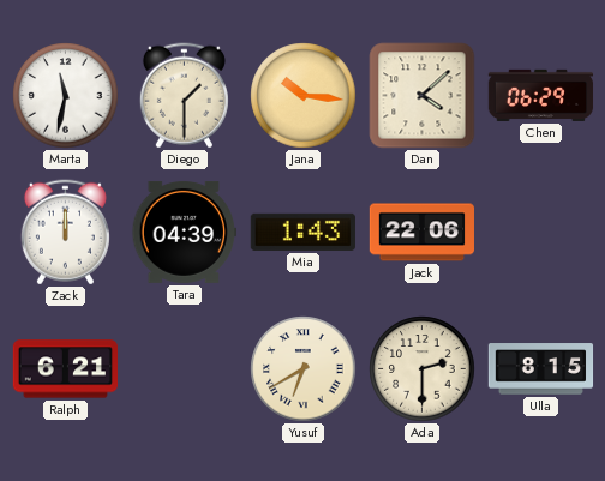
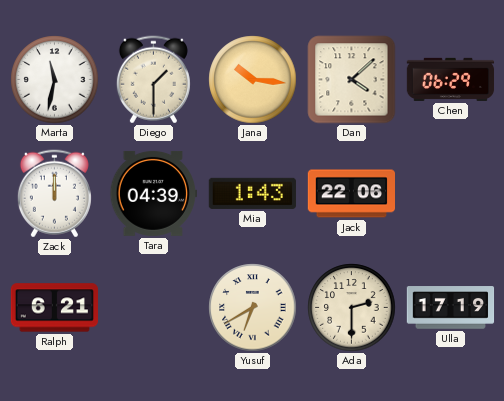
Ulla: 8:15 -> 17:19 (451, 308)
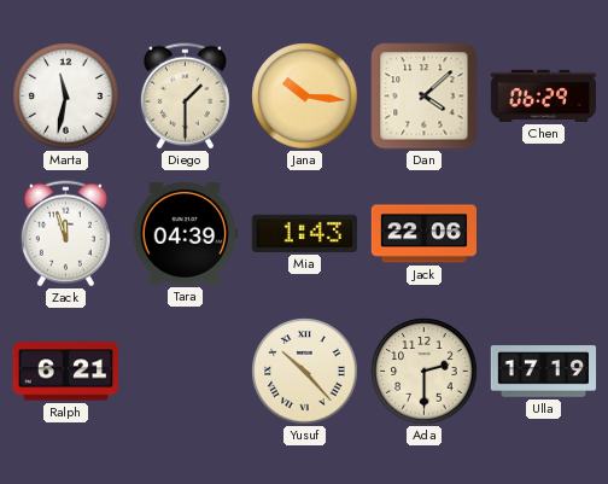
Zack: 12:00 -> 11:57 (65, 234)
Yusuf: 6:40 -> 10:23 (305, 372)
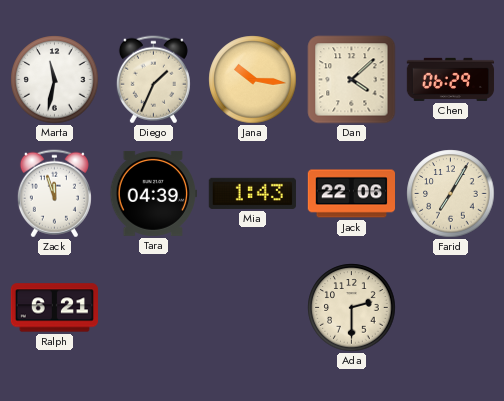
Diego: 1:30 -> 1:34 (153, 80)
Farid: none -> 7:05 (451, 194)
Yusuf: 10:23 -> none (305, 372)
Ulla: 17:19 -> none (544, 372)
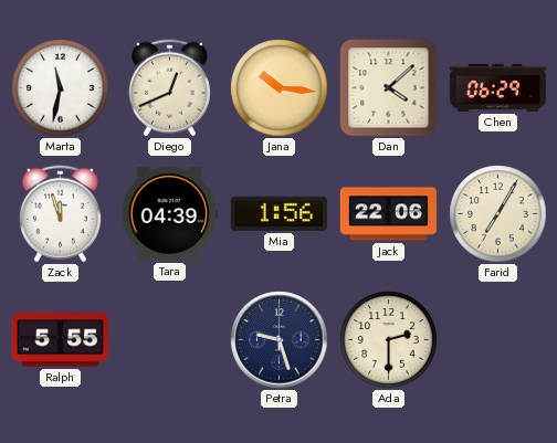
Diego: 1:34 -> 12:41 (169, 88)
Mia: 1:43 -> 1:56 (278, 213)
Ralph: 6:21 -> 5:55 (61, 340)
Petra: none -> 9:27 (280, 340)
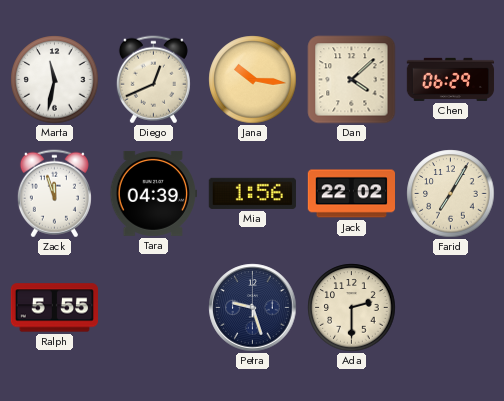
Jack: 22:06 -> 22:02 (352, 194)
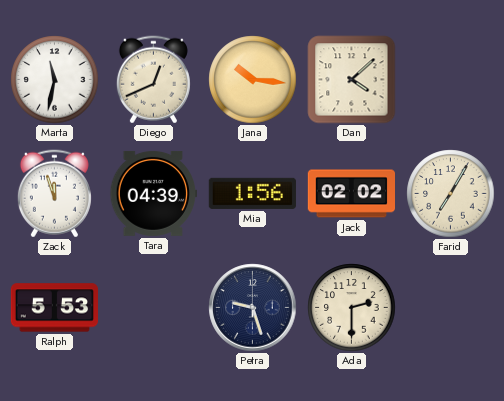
Chen: 06:29 -> none (451, 79)
Jack: 22:02 -> 02:02 (352, 194)
Ralph: 5:55 -> 5:53 (55, 308)
